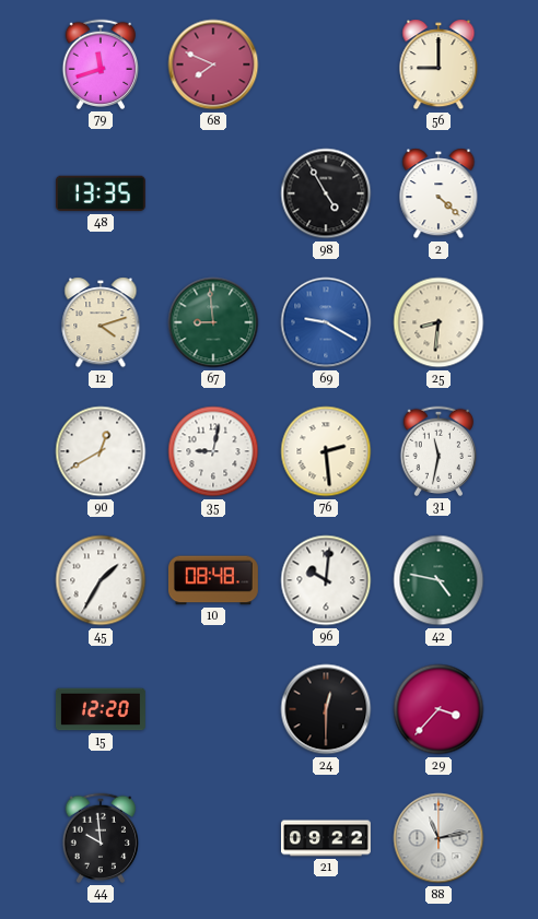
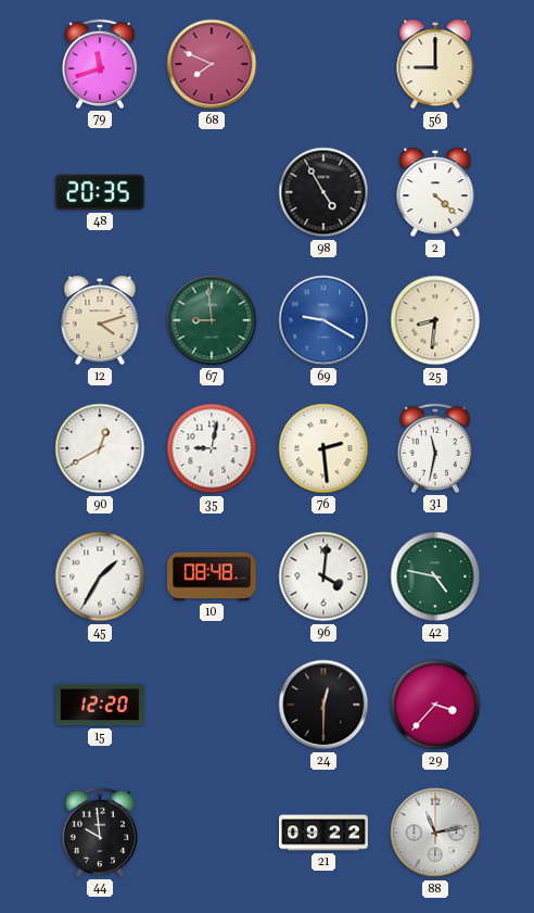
48: 13:35 -> 20:35 (100, 192)
96: 10:01 -> 4:01 (323, 576)
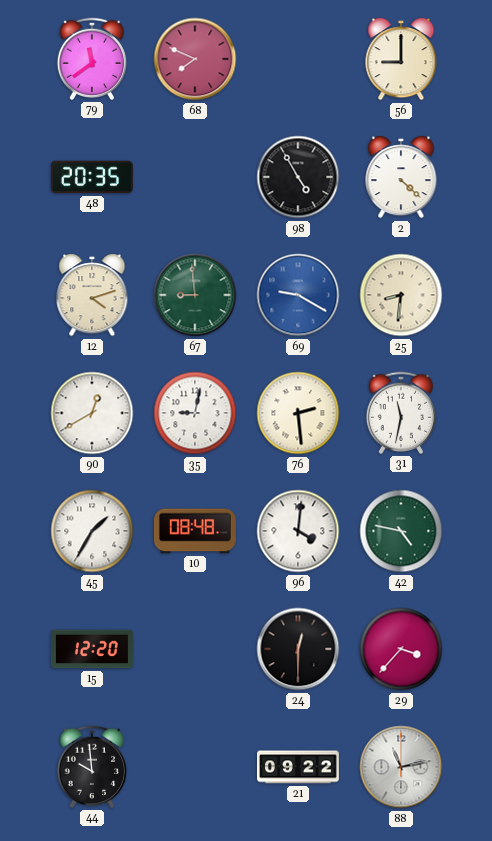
79: 11:42 -> 11:39 (91, 59)
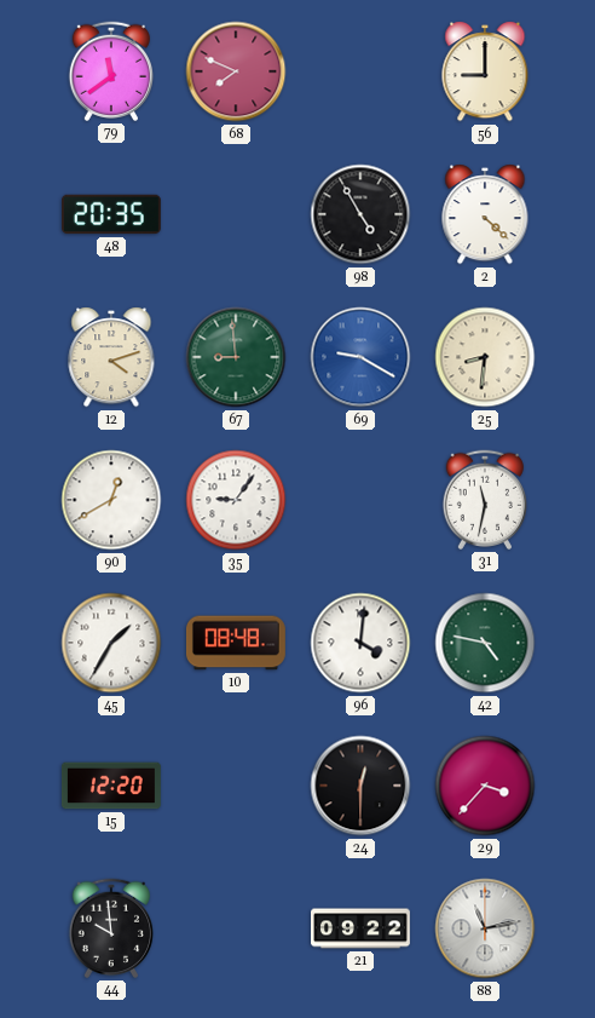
35: 9:02 -> 9:06 (236, 500)
76: 2:29 -> none (298, 413)
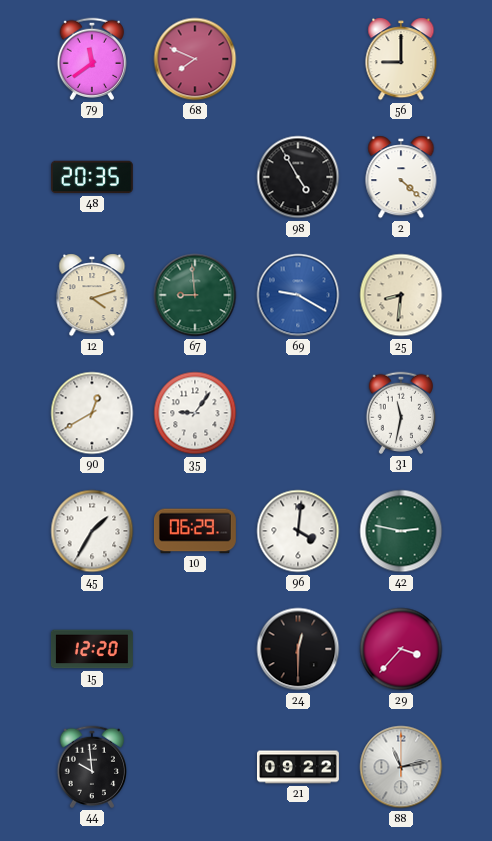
10: 08:48 -> 06:29 (195, 531)
42: 4:47 -> 2:47 (401, 531)
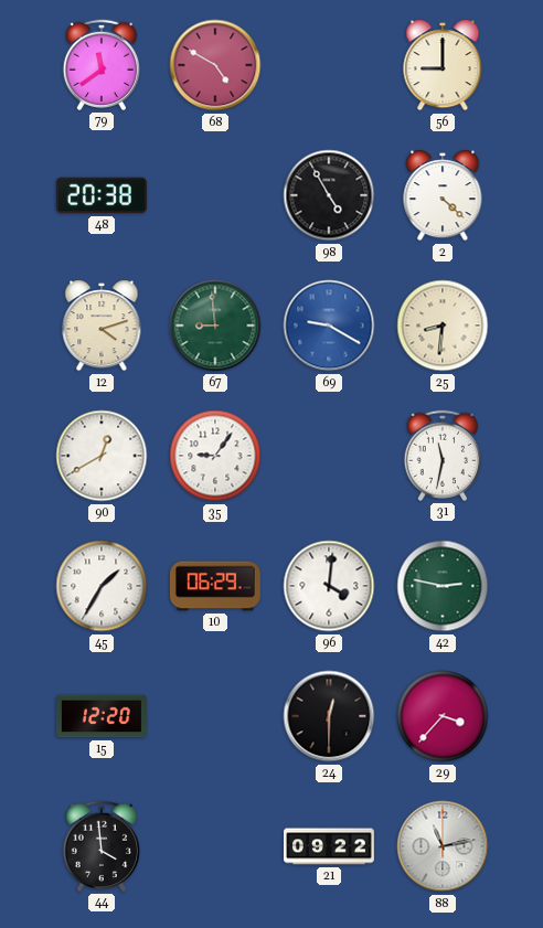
68: 7:49 -> 4:50 (215, 65)
48: 20:35 -> 20:38 (102, 195)
44: 9:59 -> 3:59 (100, 846)
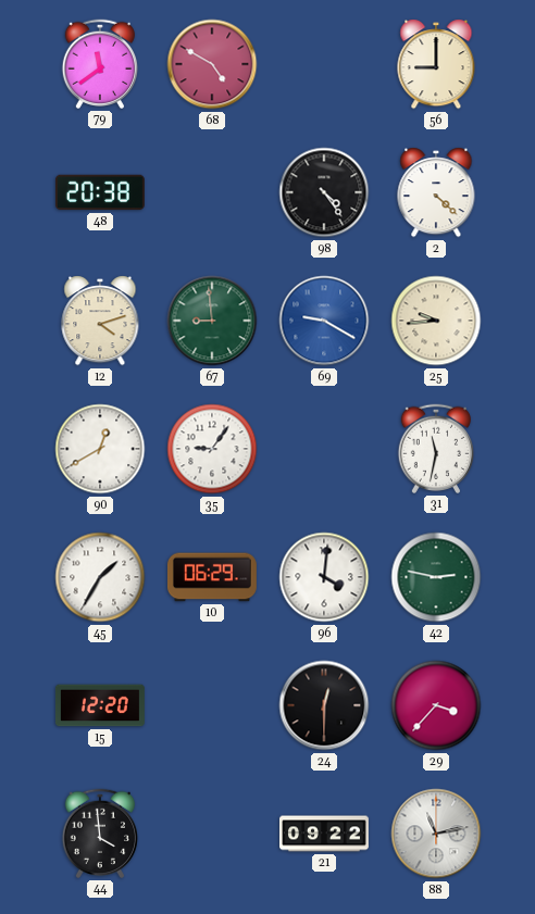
98: 4:55 -> 4:24 (324, 192)
25: 8:31 -> 9:44 (436, 321)
